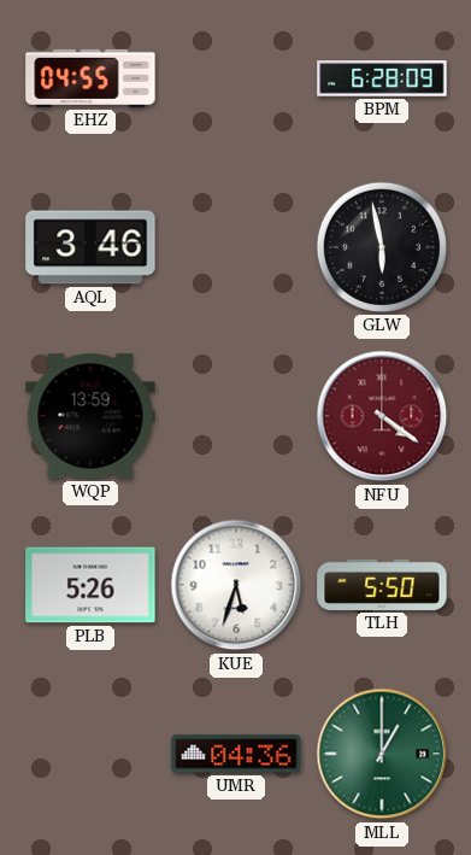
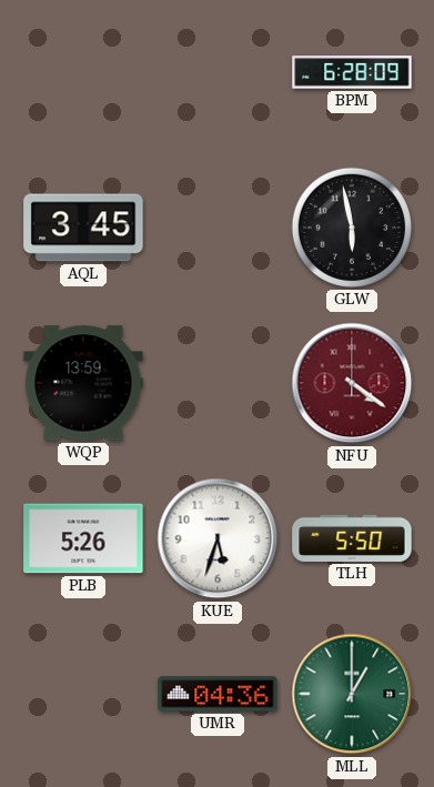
EHZ: 04:55 -> none (90, 78)
AQL: 3:46 -> 3:45 (83, 228)
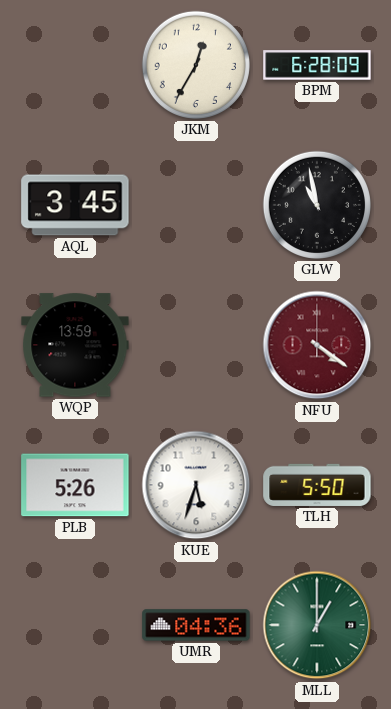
JKM: none -> 12:35 (196, 65)
GLW: 5:58 -> 10:58 (317, 205)
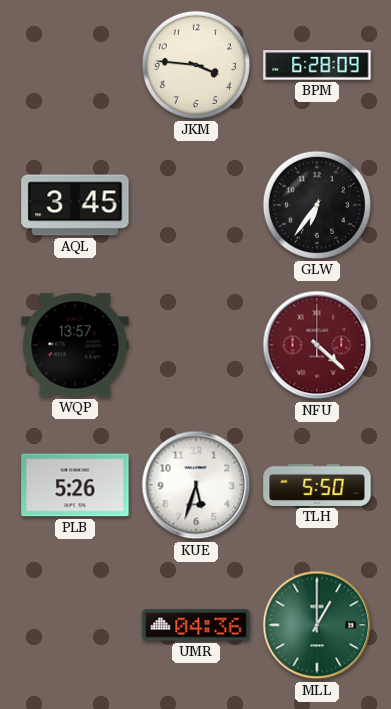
JKM: 12:35 -> 3:46 (196, 65)
GLW: 10:58 -> 6:36 (317, 205)
WQP: 13:59 -> 13:57 (75, 345)
NFU: 4:21 -> 4:22 (317, 345)
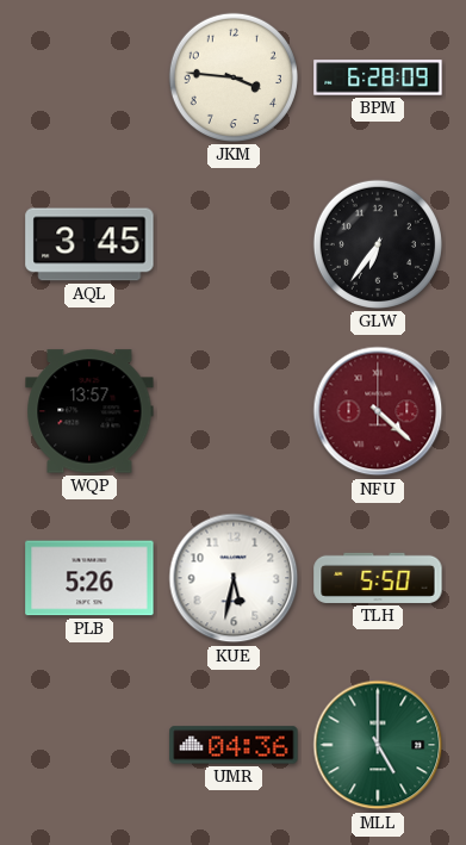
KUE: 5:33 -> 5:32 (234, 578)
MLL: 1:00 -> 5:00 (378, 745)
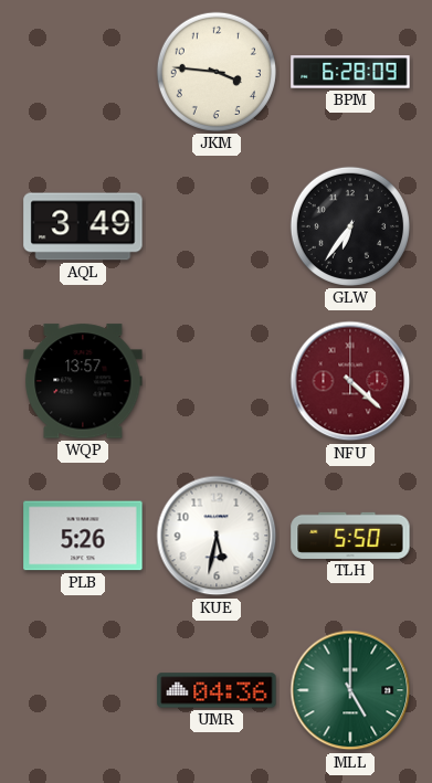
AQL: 3:45 -> 3:49 (83, 226)
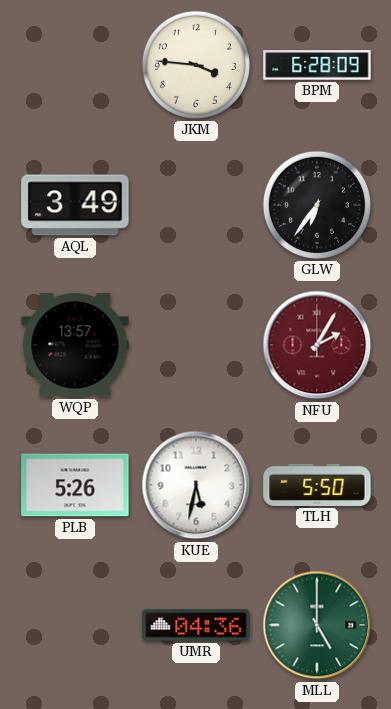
NFU: 4:22 -> 2:05 (317, 345)
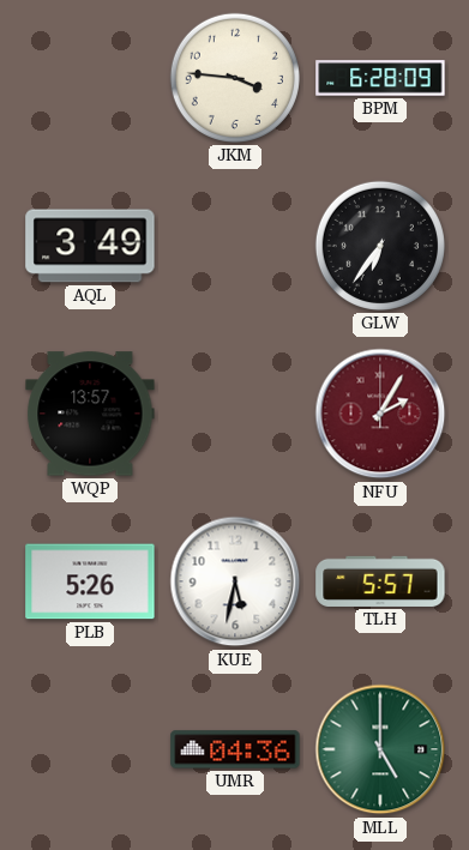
TLH: 5:50 -> 5:57 (380, 581)
